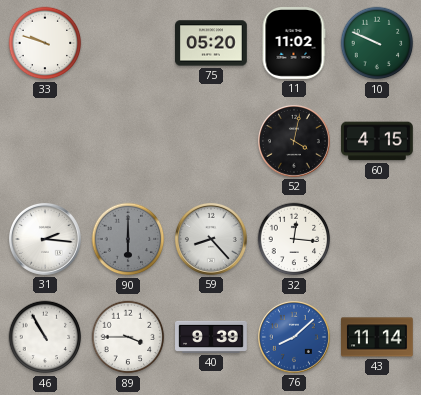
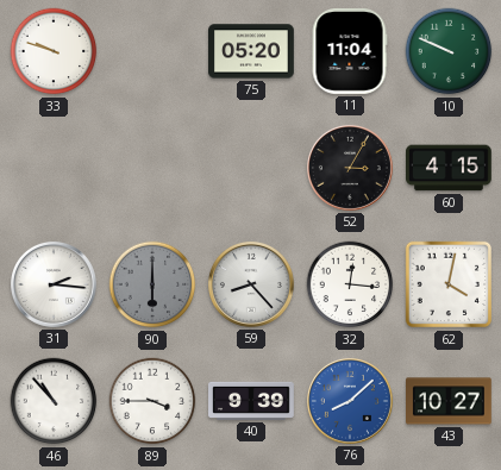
11: 11:02 -> 11:04 (350, 52)
52: 4:02 -> 3:05 (350, 168)
62: none -> 4:02 (449, 284)
46: 10:55 -> 10:53 (54, 401)
43: 11:14 -> 10:27 (450, 401)
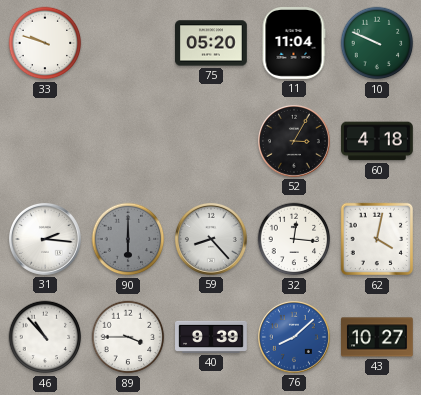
60: 4:15 -> 4:18 (378, 141)
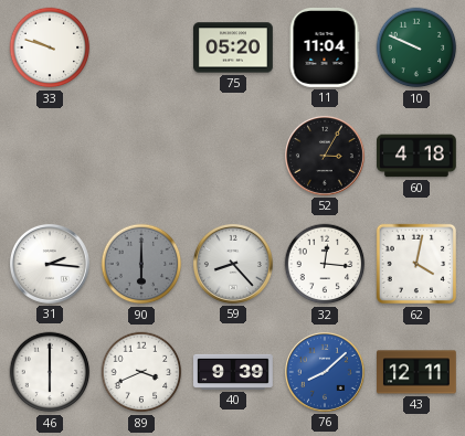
46: 10:53 -> 6:00 (50, 372)
89: 3:45 -> 3:41 (141, 372)
43: 10:27 -> 12:11 (418, 372)
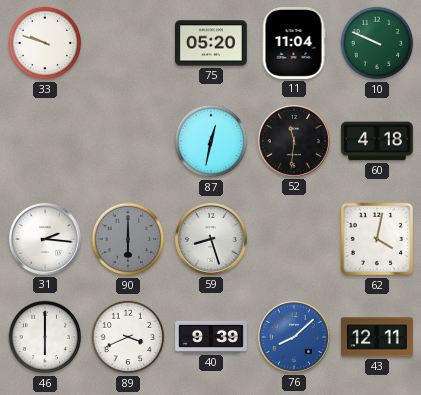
87: none -> 12:32 (211, 141)
52: 3:05 -> 11:31 (294, 141)
59: 8:23 -> 8:27 (211, 239)
32: 12:16 -> none (325, 264)
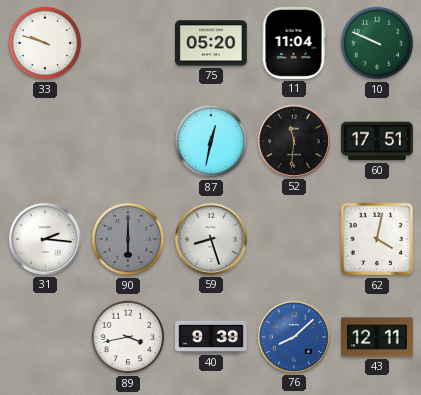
60: 4:18 -> 17:51 (378, 141)
46: 6:00 -> none (45, 337)
89: 3:41 -> 3:43 (128, 337)
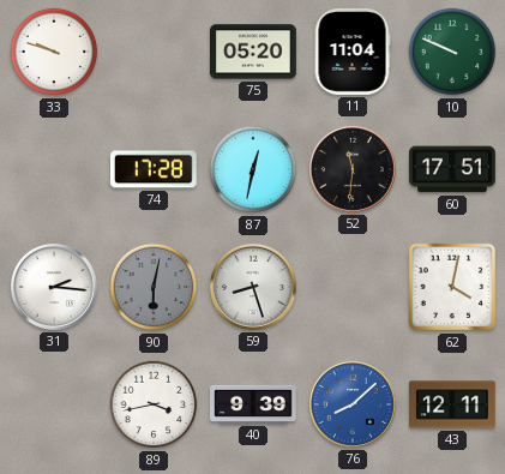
74: none -> 17:28 (154, 169)
90: 6:00 -> 6:02 (154, 287)
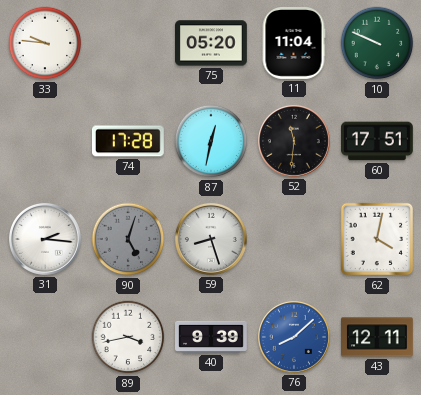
33: 9:48 -> 9:46 (45, 43)
90: 6:02 -> 5:03 (128, 239)
